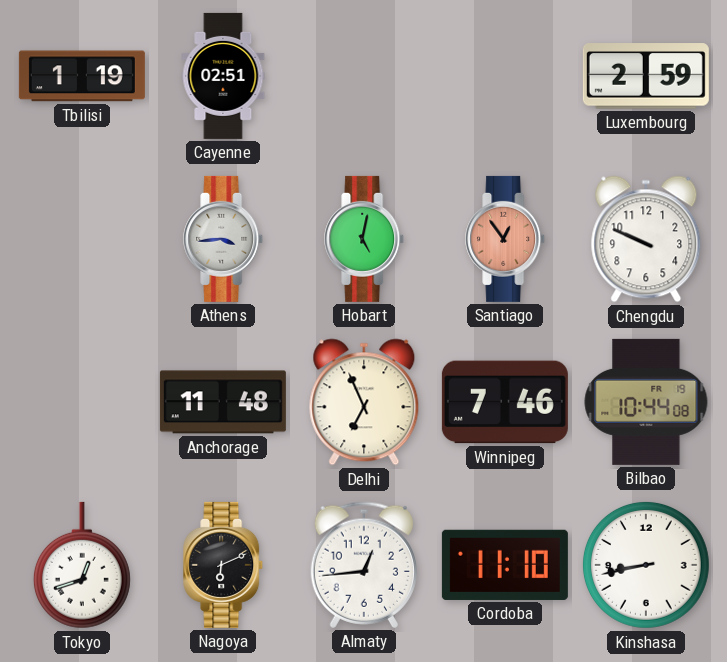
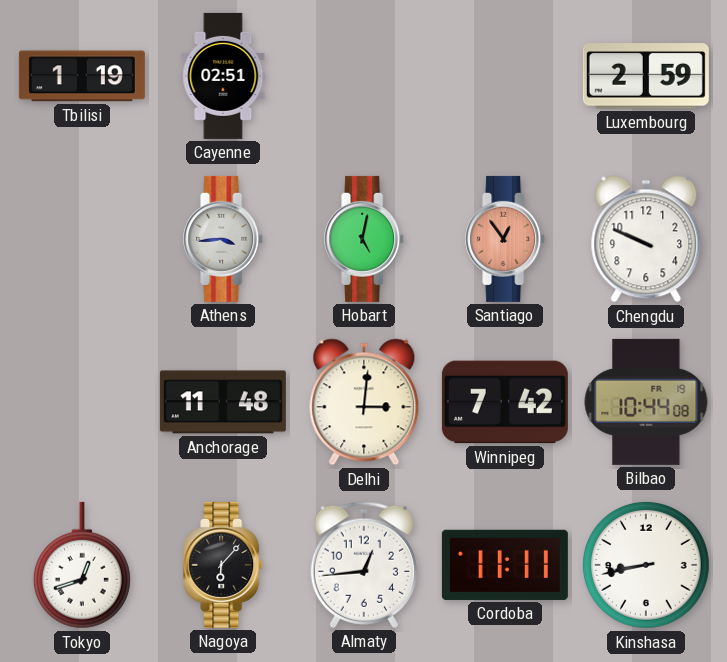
Delhi: 6:56 -> 3:01 (364, 402)
Winnipeg: 7:46 -> 7:42 (505, 402)
Nagoya: 6:11 -> 6:07 (224, 565)
Cordoba: 11:10 -> 11:11 (505, 565)
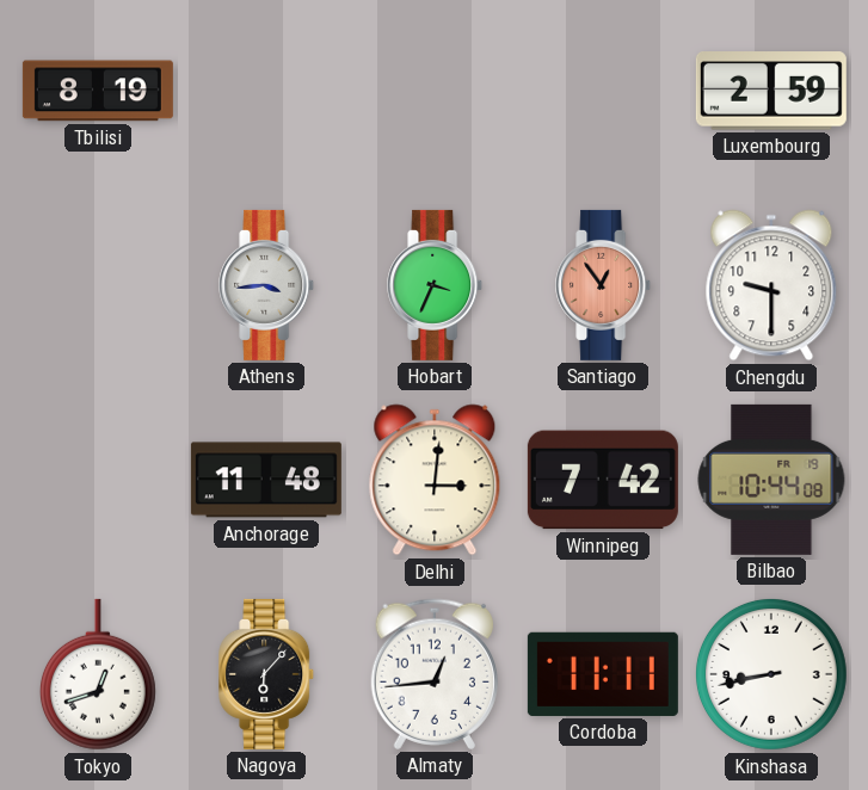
Tbilisi: 1:19 -> 8:19 (98, 91)
Cayenne: 02:51 -> none (223, 76)
Hobart: 5:02 -> 3:34 (436, 285)
Chengdu: 9:49 -> 9:30 (771, 285)
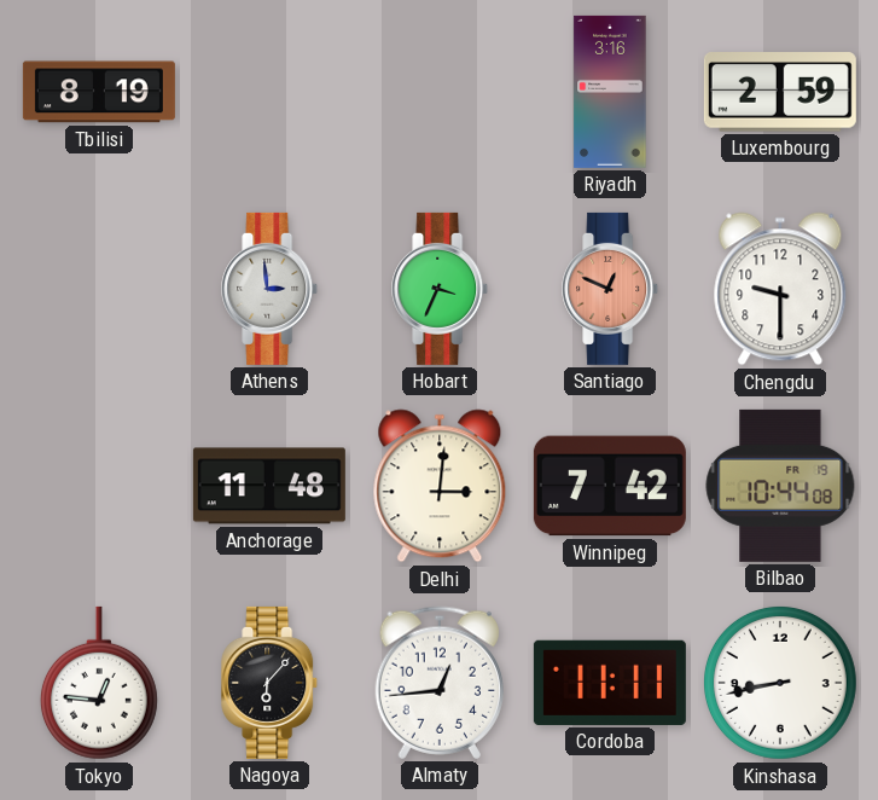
Riyadh: none -> 3:16 (610, 92)
Athens: 3:44 -> 2:59 (271, 289)
Santiago: 12:54 -> 12:49 (611, 289)
Tokyo: 12:42 -> 12:46 (99, 683)
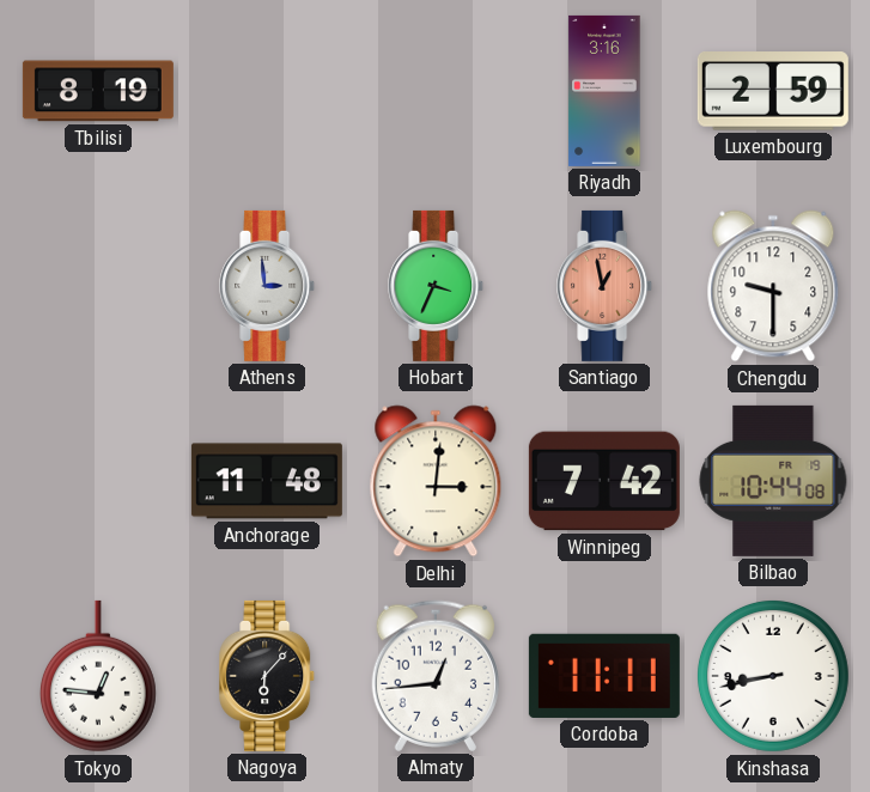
Santiago: 12:49 -> 12:58 (606, 286)
